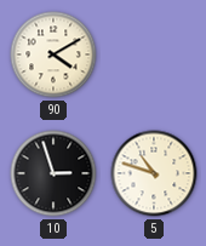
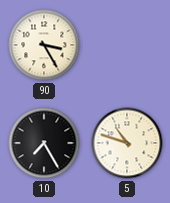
90: 4:10 -> 3:25 (44, 45)
10: 2:57 -> 7:25 (44, 143)
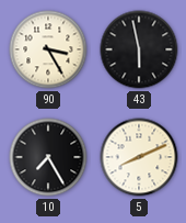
43: none -> 5:58 (139, 49)
5: 10:48 -> 8:11 (139, 157)
